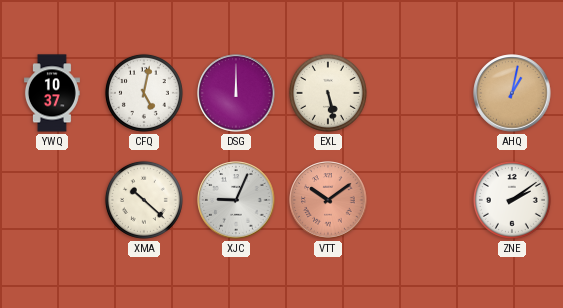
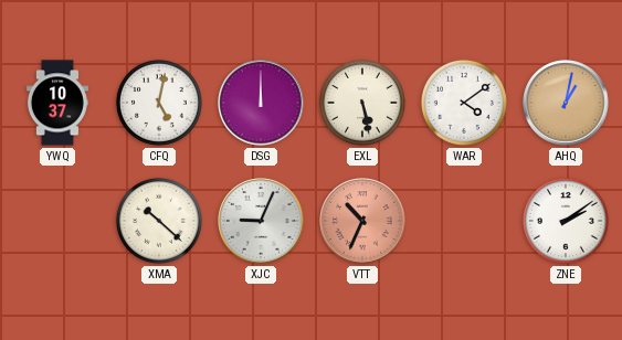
WAR: none -> 4:09 (464, 103)
VTT: 10:09 -> 10:34 (362, 221)
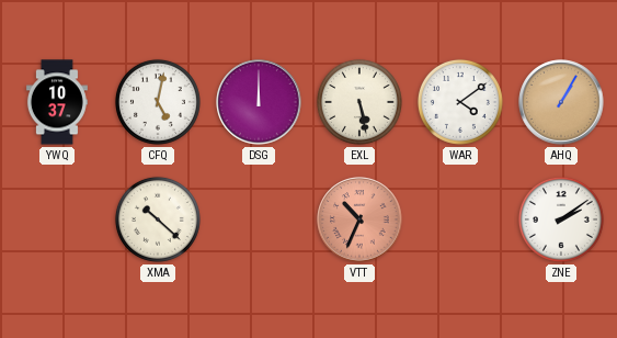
AHQ: 1:02 -> 1:05 (561, 102)
XJC: 9:04 -> none (261, 221)
